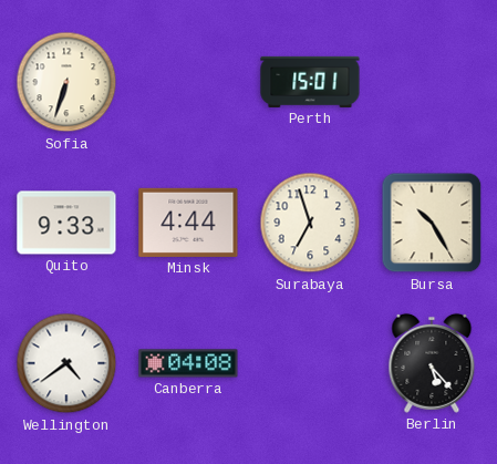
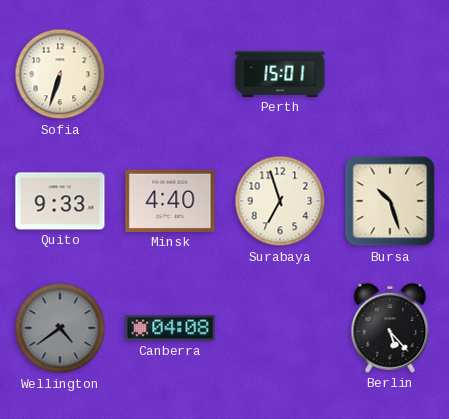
Minsk: 4:44 -> 4:40 (170, 201)
Bursa: 10:25 -> 10:27 (390, 201)
Wellington dial: white -> grey (60, 328)
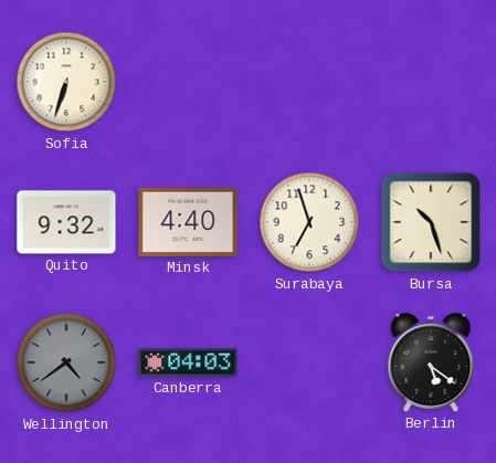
Perth: 15:01 -> none (280, 74)
Quito: 9:33 -> 9:32 (66, 222)
Canberra: 04:08 -> 04:03 (188, 362)
Berlin: 5:23 -> 5:21 (431, 362)
